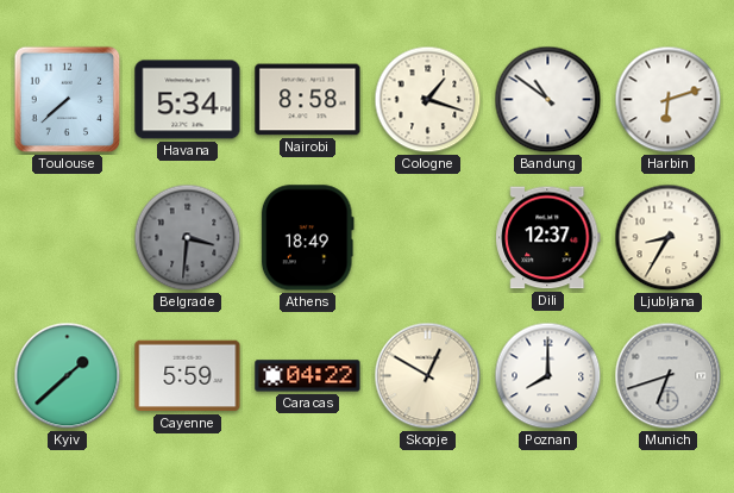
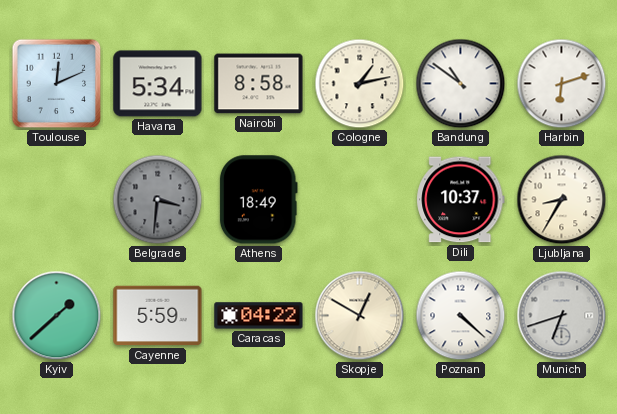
Toulouse: 7:38 -> 12:11 (57, 84)
Cologne: 1:18 -> 1:13 (360, 84)
Dili: 12:37 -> 10:37 (461, 200)
Poznan: 8:00 -> 4:22 (461, 316)
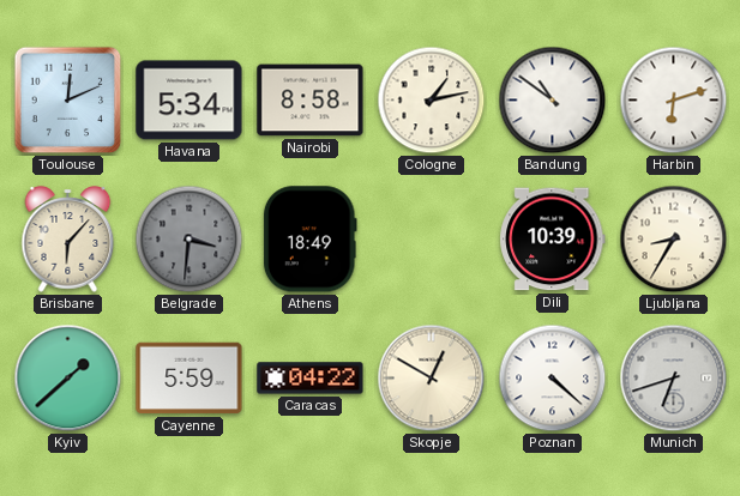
Brisbane: none -> 6:07 (68, 240)
Dili: 10:37 -> 10:39 (553, 240)
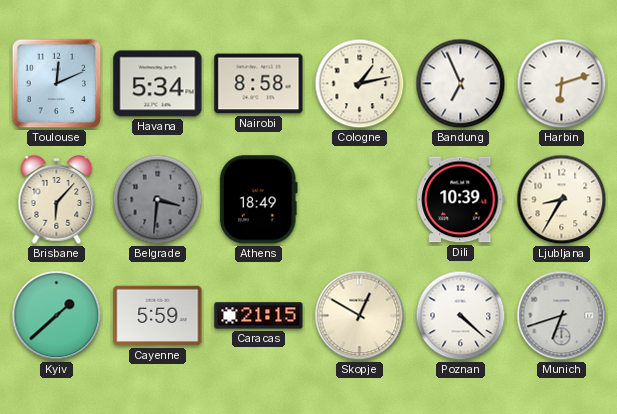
Bandung: 10:51 -> 6:56 (461, 84)
Caracas: 04:22 -> 21:15 (259, 316)
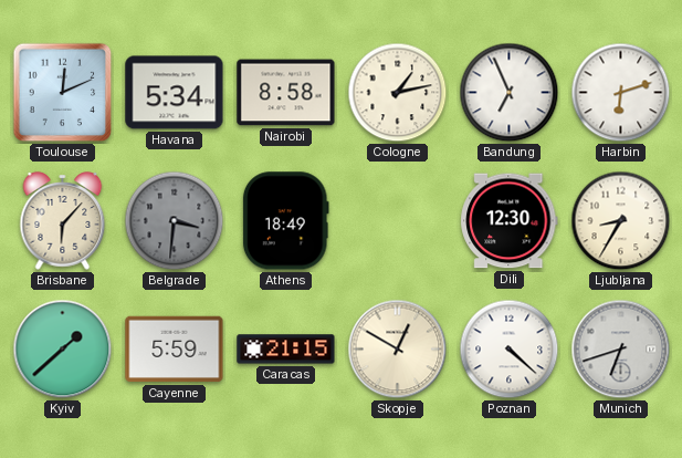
Dili: 10:39 -> 12:30 (510, 221)
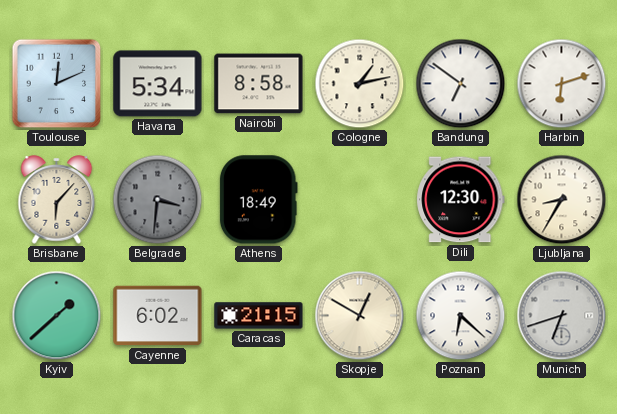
Bandung: 6:56 -> 6:51 (461, 84)
Cayenne: 5:59 -> 6:02 (158, 316)
Poznan: 4:22 -> 6:22 (461, 316)
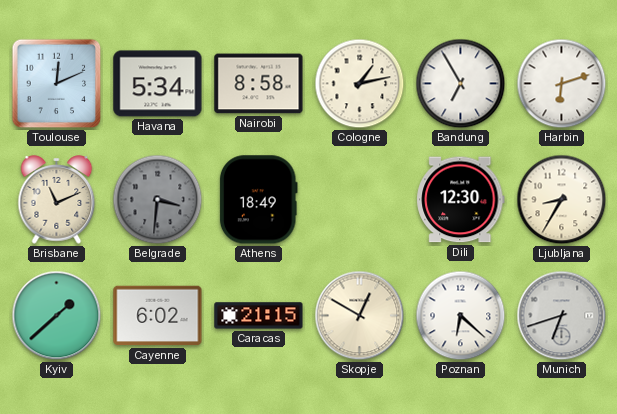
Bandung: 6:51 -> 6:55 (461, 84)
Brisbane: 6:07 -> 11:11 (57, 200)
